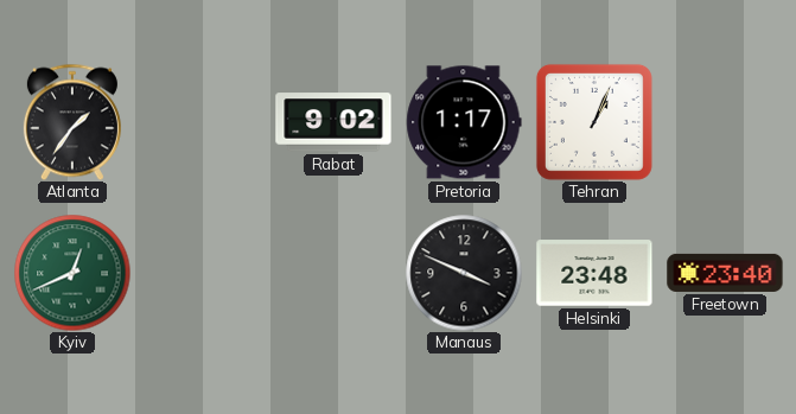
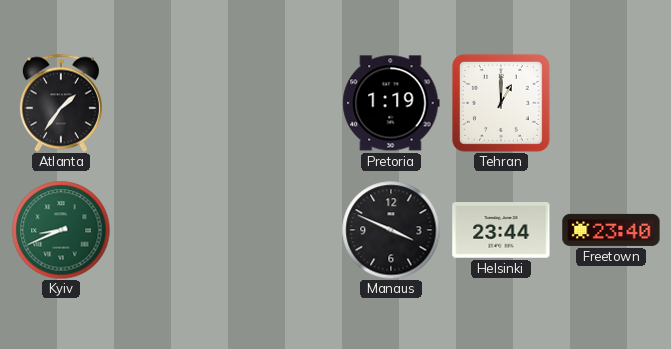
Rabat: 9:02 -> none (333, 122)
Pretoria: 1:17 -> 1:19 (391, 103)
Tehran: 1:04 -> 1:00 (501, 103)
Kyiv: 12:41 -> 8:41 (61, 230)
Helsinki: 23:48 -> 23:44 (501, 230)
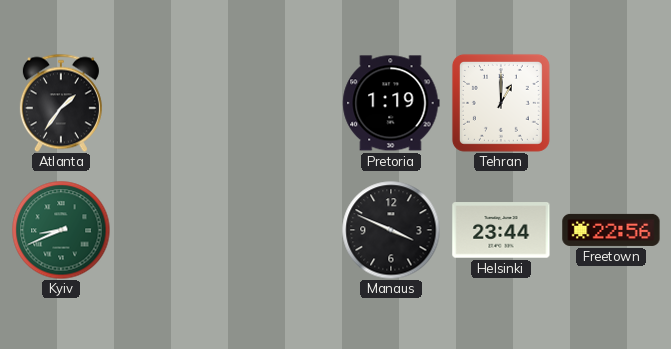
Freetown: 23:40 -> 22:56 (611, 230)
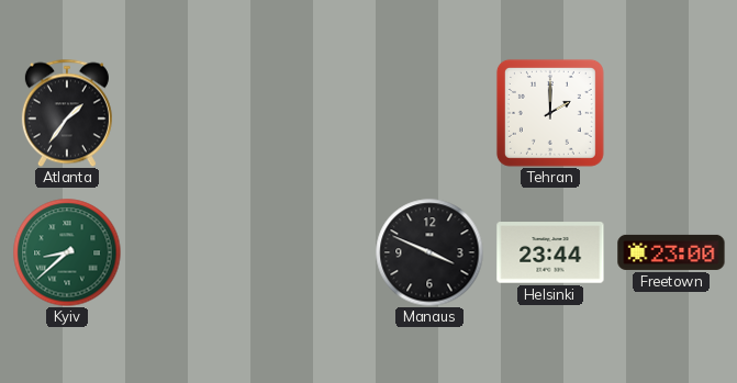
Pretoria: 1:19 -> none (391, 103)
Tehran: 1:00 -> 2:00 (550, 113)
Kyiv: 8:41 -> 8:38 (67, 252)
Freetown: 22:56 -> 23:00 (671, 252)
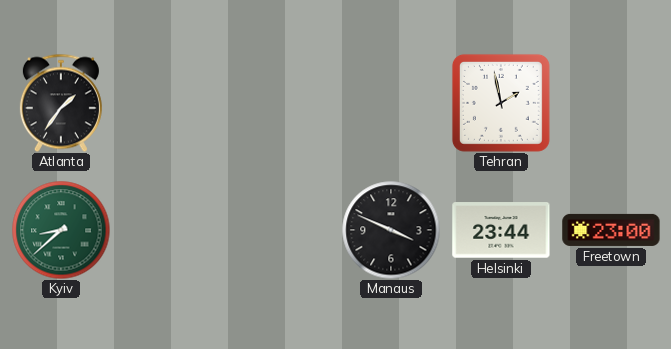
Tehran: 2:00 -> 1:58 (501, 103)
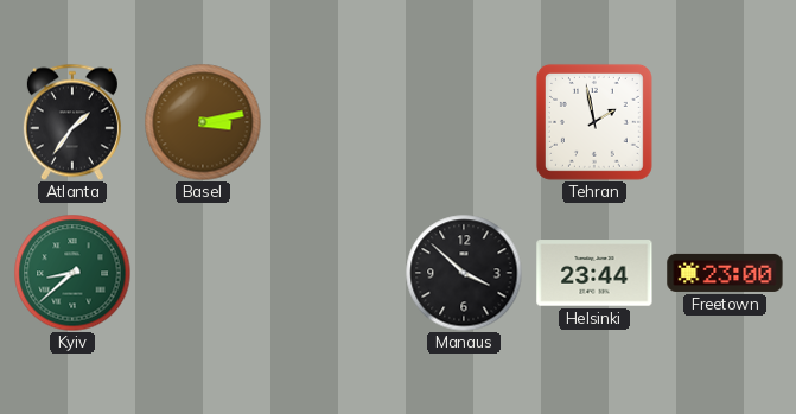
Basel: none -> 3:13 (203, 122)
Manaus: 3:49 -> 3:52 (464, 273)
